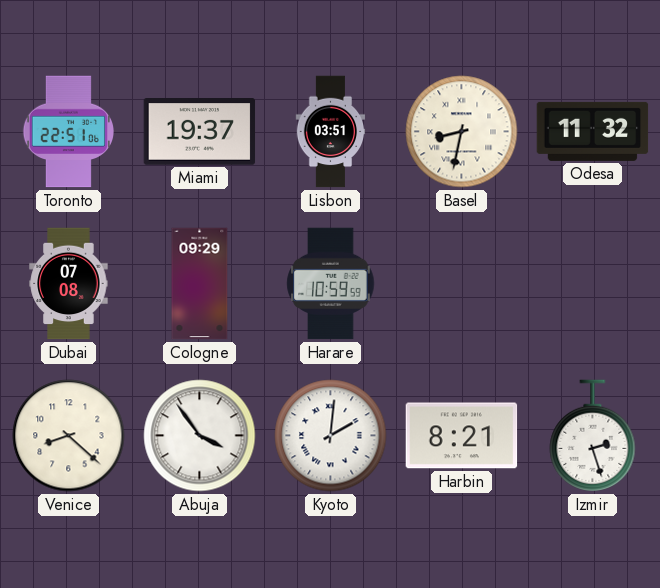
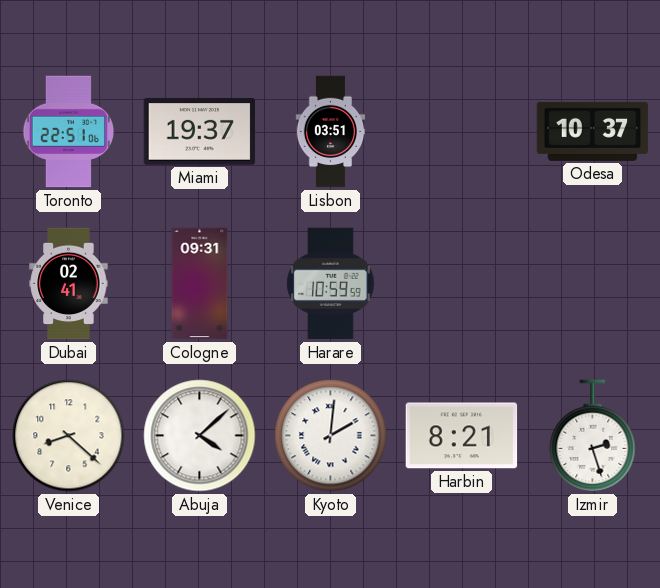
Basel: 8:32 -> none (462, 132)
Odesa: 11:32 -> 10:37 (593, 131)
Dubai: 07:08 -> 02:41 (69, 284)
Cologne: 09:29 -> 09:31 (200, 284)
Abuja: 3:54 -> 4:08 (200, 436)
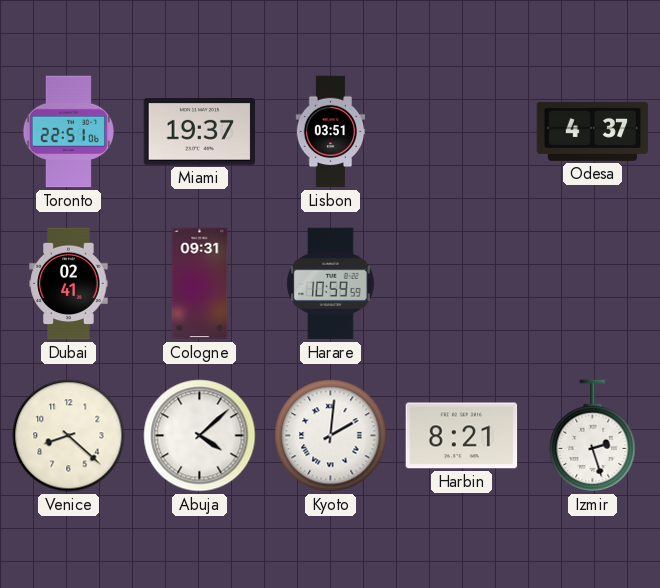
Odesa: 10:37 -> 4:37 (593, 131)
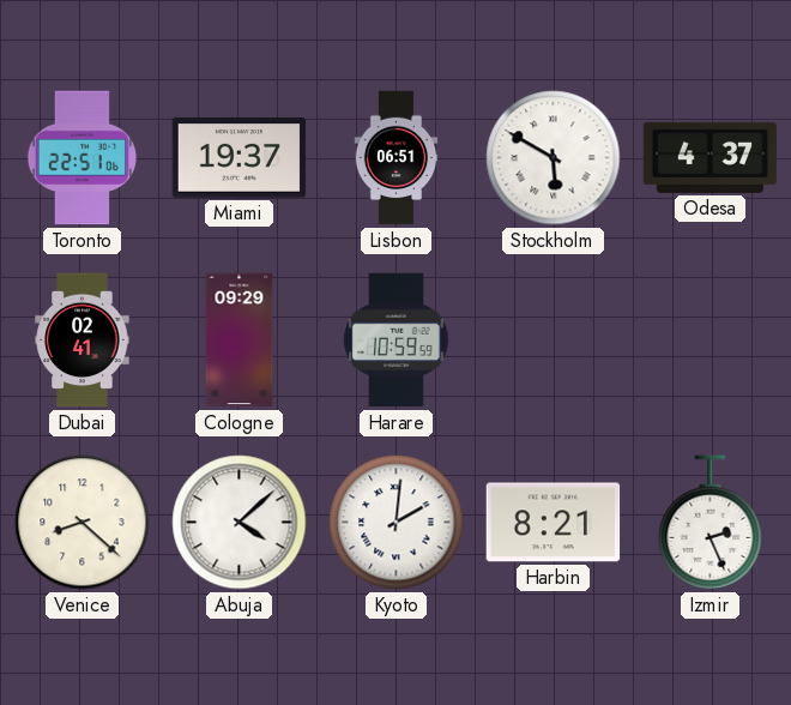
Lisbon: 03:51 -> 06:51 (397, 158)
Stockholm: none -> 5:50 (554, 158)
Cologne: 09:31 -> 09:29 (240, 341)
Izmir: 2:27 -> 2:26 (711, 523)
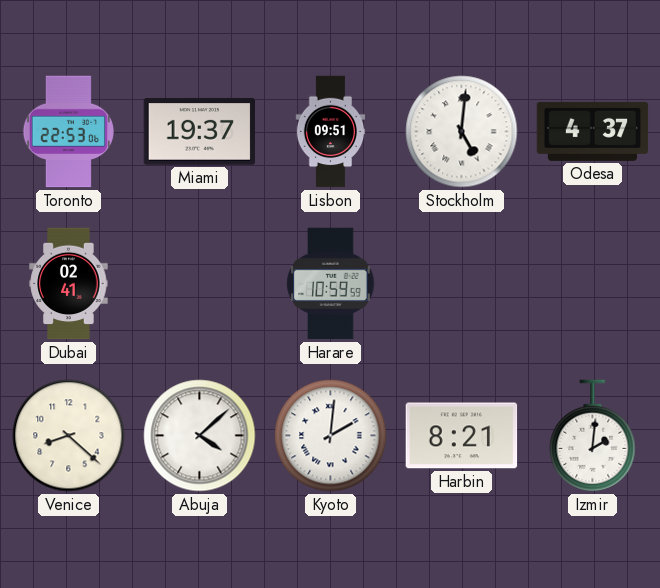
Toronto: 22:51 -> 22:53 (68, 132)
Lisbon: 06:51 -> 09:51 (331, 132)
Stockholm: 5:50 -> 5:01 (462, 132)
Cologne: 09:29 -> none (240, 341)
Izmir: 2:26 -> 2:01 (593, 436)
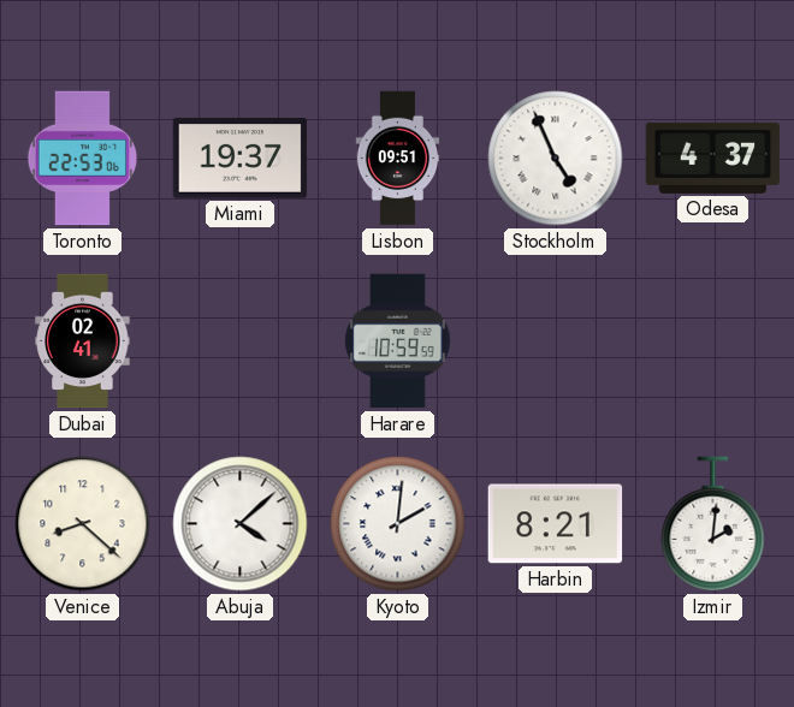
Stockholm: 5:01 -> 4:56 (556, 159)
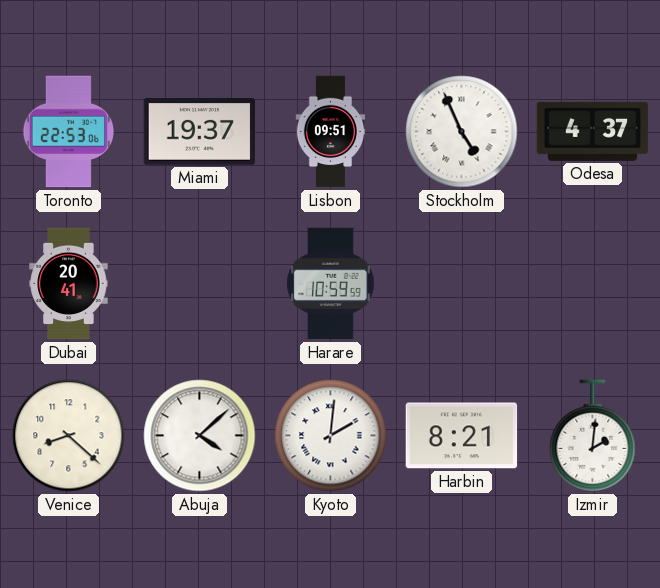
Dubai: 02:41 -> 20:41 (69, 284)
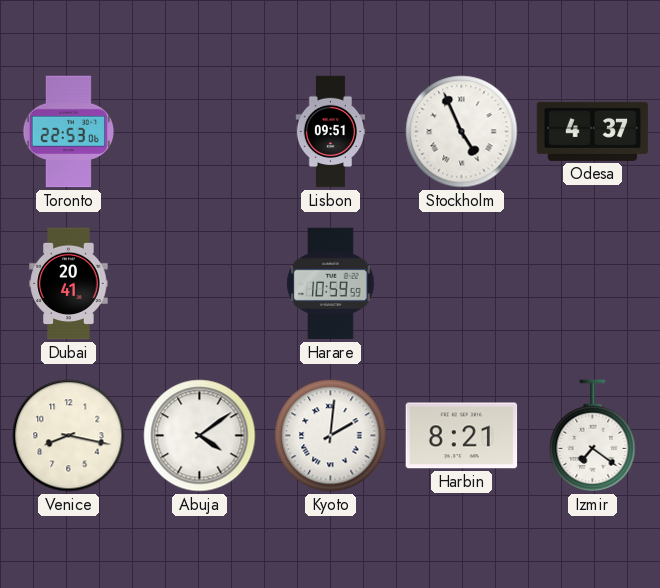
Miami: 19:37 -> none (200, 132)
Venice: 8:22 -> 8:17 (69, 436)
Abuja: 4:08 -> 4:09 (200, 436)
Izmir: 2:01 -> 7:21 (593, 436)
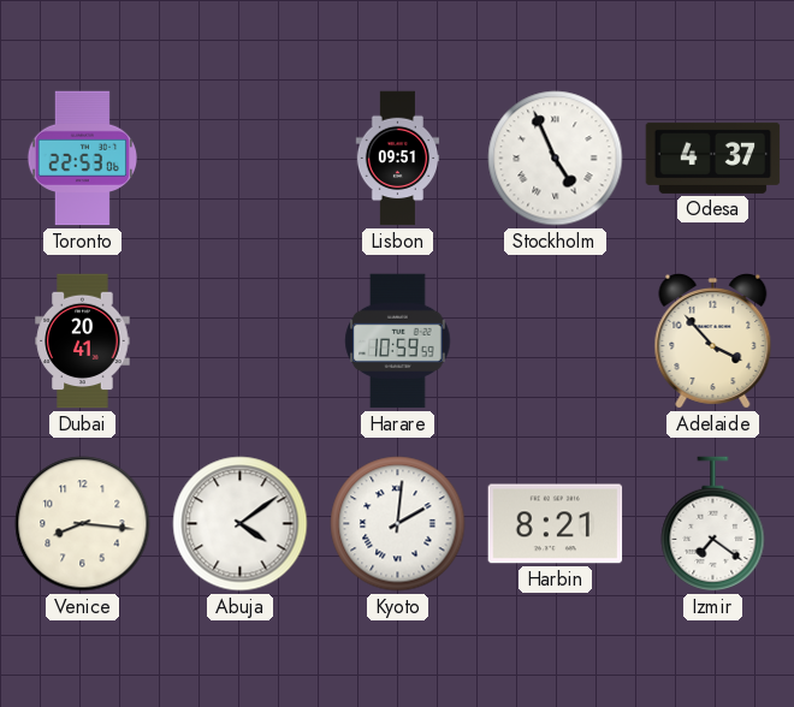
Adelaide: none -> 3:53 (713, 341)
Venice: 8:17 -> 8:16 (83, 524)
